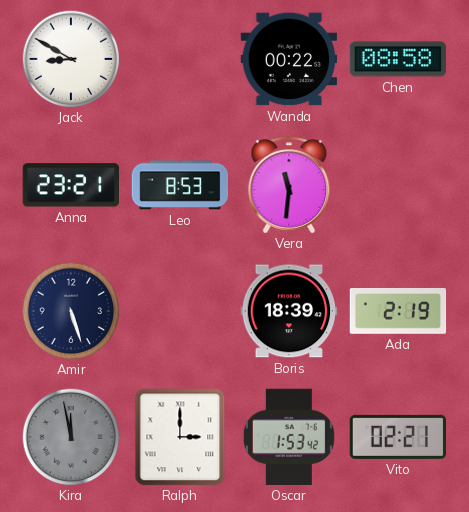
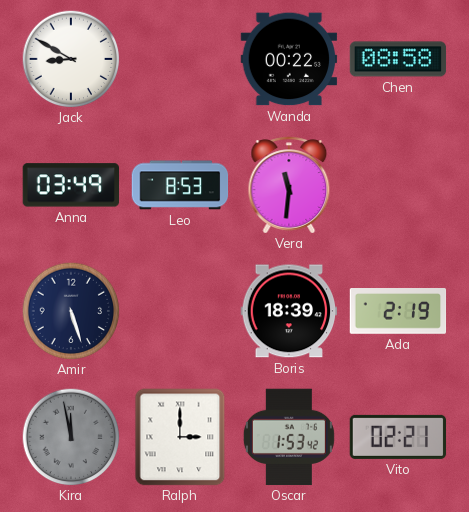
Anna: 23:21 -> 03:49 (70, 185)
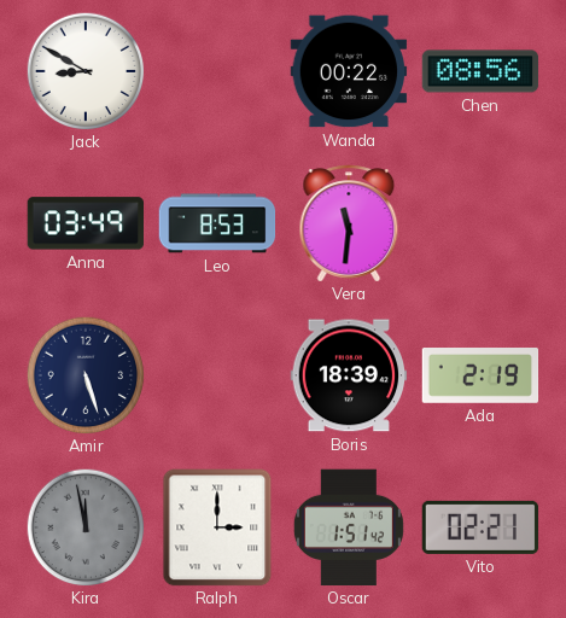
Chen: 08:58 -> 08:56 (480, 71)
Oscar: 1:53 -> 1:51 (349, 527)
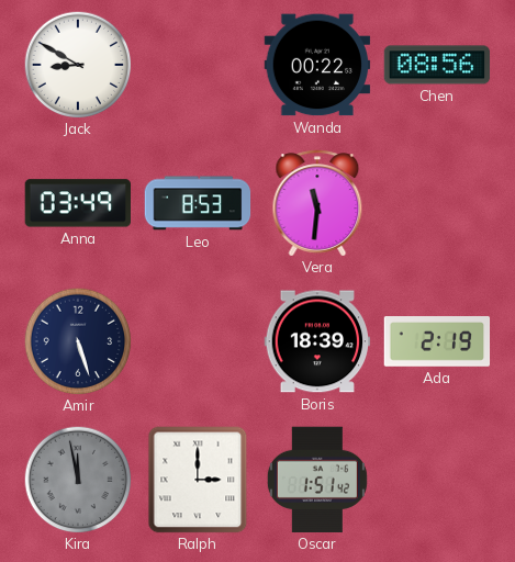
Vito: 02:21 -> none (480, 527)
